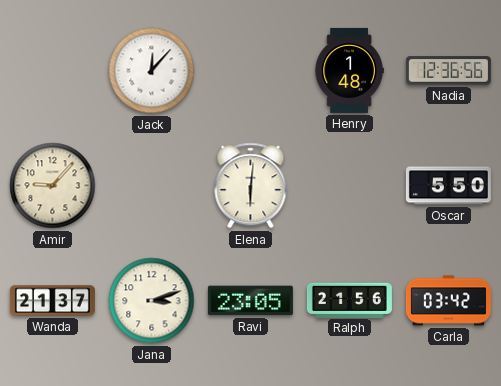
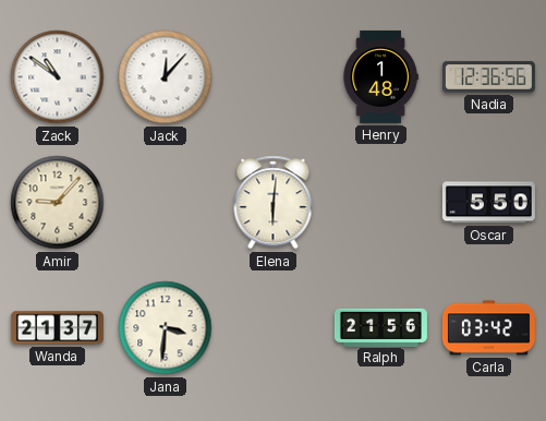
Zack: none -> 10:51 (58, 77)
Jana: 3:12 -> 3:31 (166, 328)
Ravi: 23:05 -> none (250, 301)
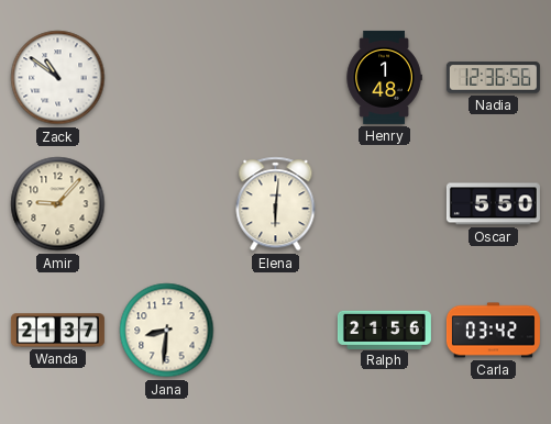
Jack: 12:07 -> none (166, 77)
Jana: 3:31 -> 8:31 (167, 331)
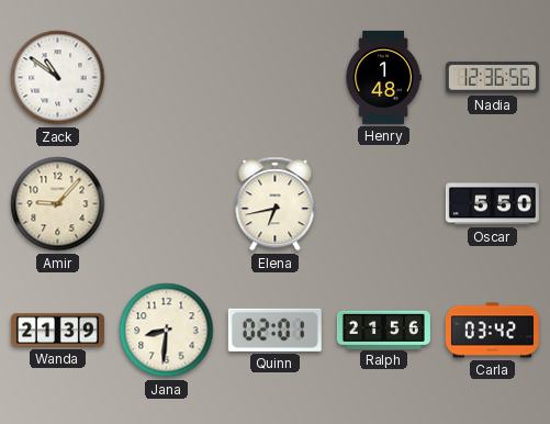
Elena: 6:01 -> 6:43 (276, 204)
Wanda: 21:37 -> 21:39 (57, 331)
Quinn: none -> 02:01 (274, 330)
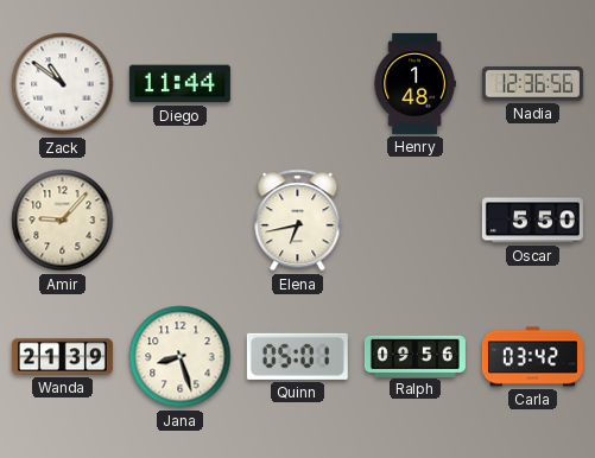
Diego: none -> 11:44 (179, 84)
Jana: 8:31 -> 8:27 (181, 357)
Quinn: 02:01 -> 05:01 (297, 356)
Ralph: 21:56 -> 09:56 (414, 356)
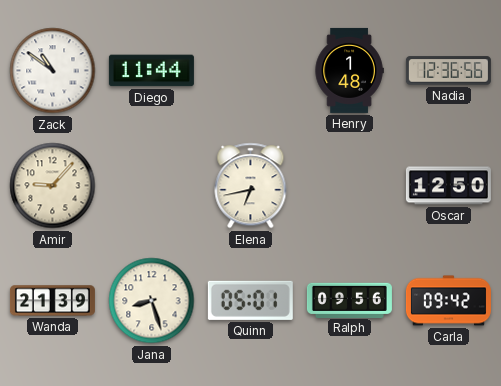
Oscar: 5:50 -> 12:50 (448, 186)
Carla: 03:42 -> 09:42 (448, 301)
